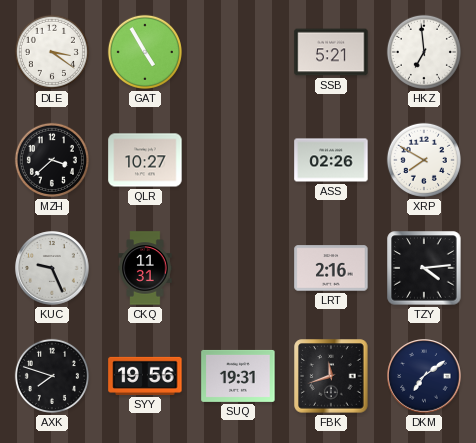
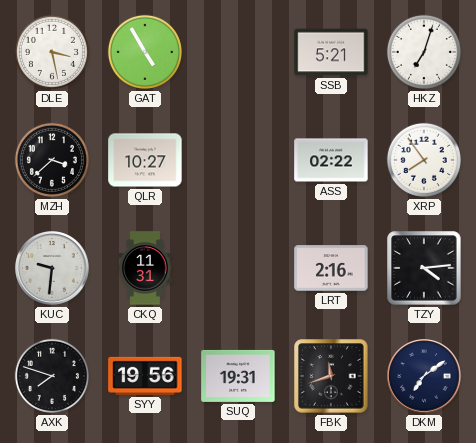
DLE: 3:21 -> 3:28 (52, 52)
HKZ: 6:59 -> 7:03 (424, 52)
ASS: 02:26 -> 02:22 (331, 160)
XRP: 7:50 -> 7:54 (424, 160)
KUC: 9:26 -> 9:31 (52, 268)
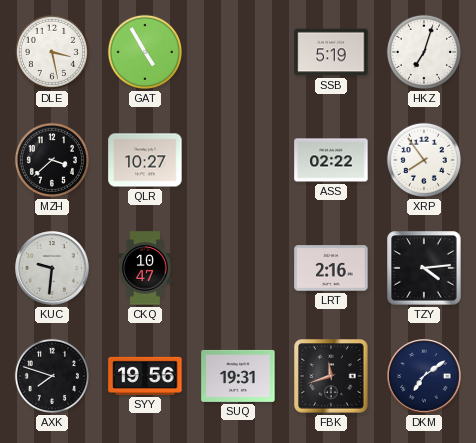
SSB: 5:21 -> 5:19 (331, 52)
CKQ: 11:31 -> 10:47 (145, 268)
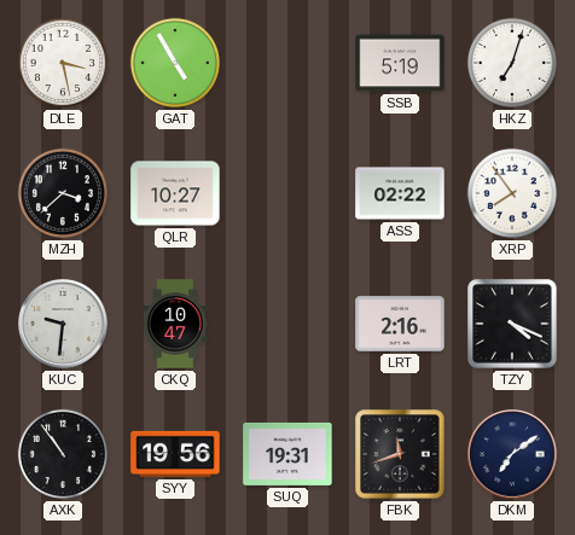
TZY: 4:14 -> 4:19 (512, 324)
AXK: 7:48 -> 10:54 (63, 454)
